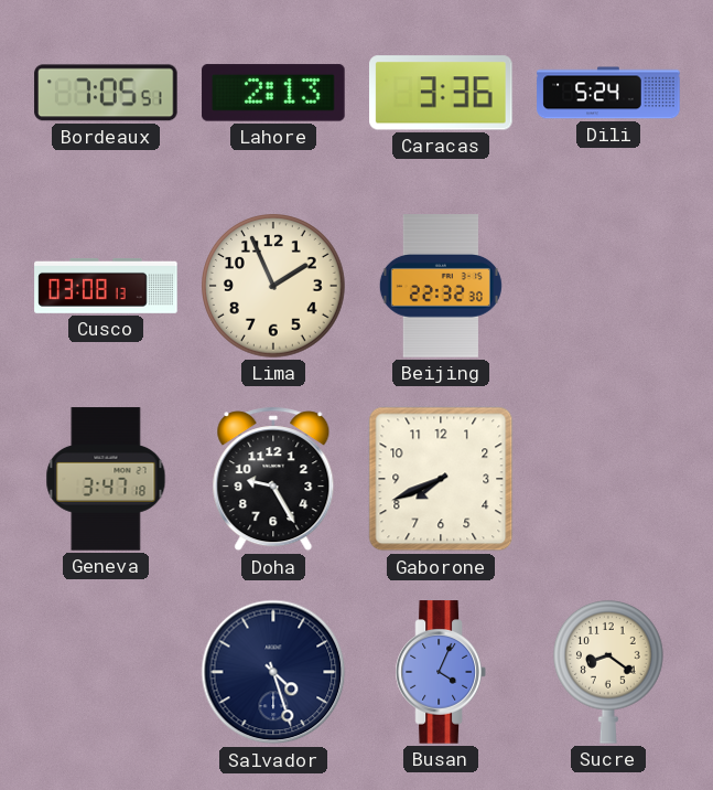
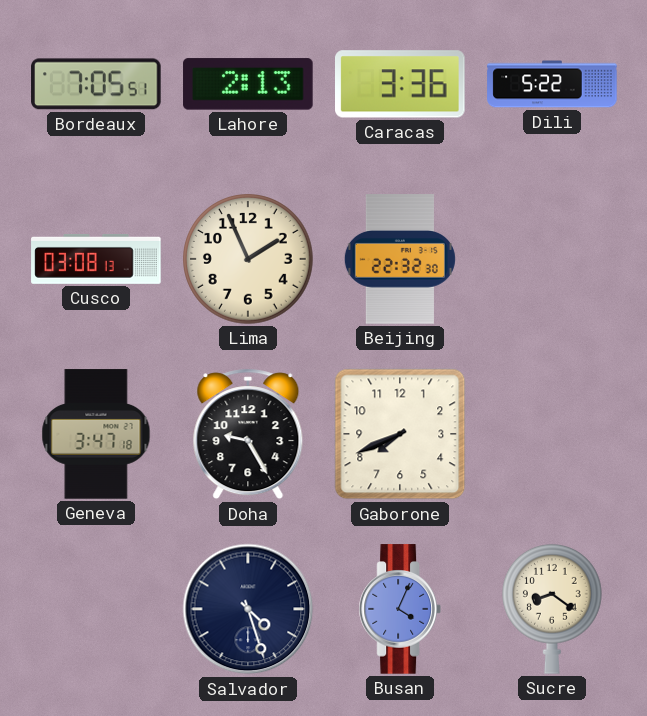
Dili: 5:24 -> 5:22 (552, 84)
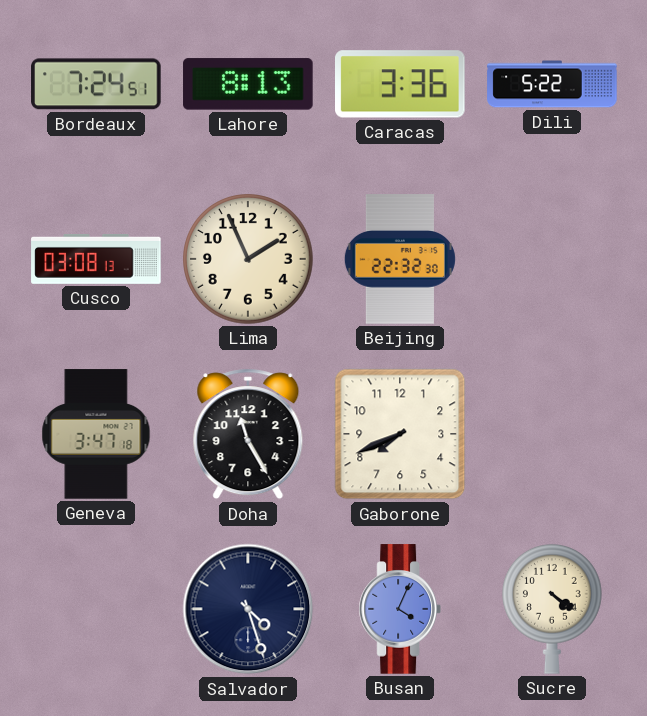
Bordeaux: 7:05 -> 7:24 (96, 84)
Lahore: 2:13 -> 8:13 (248, 84)
Doha: 9:25 -> 11:25 (248, 434)
Sucre: 8:21 -> 4:21 (552, 609)
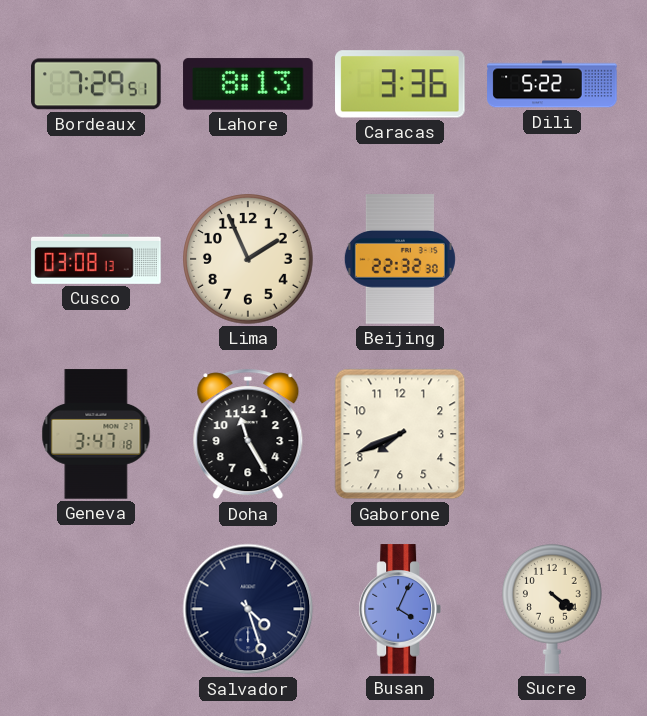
Bordeaux: 7:24 -> 7:29 (96, 84)
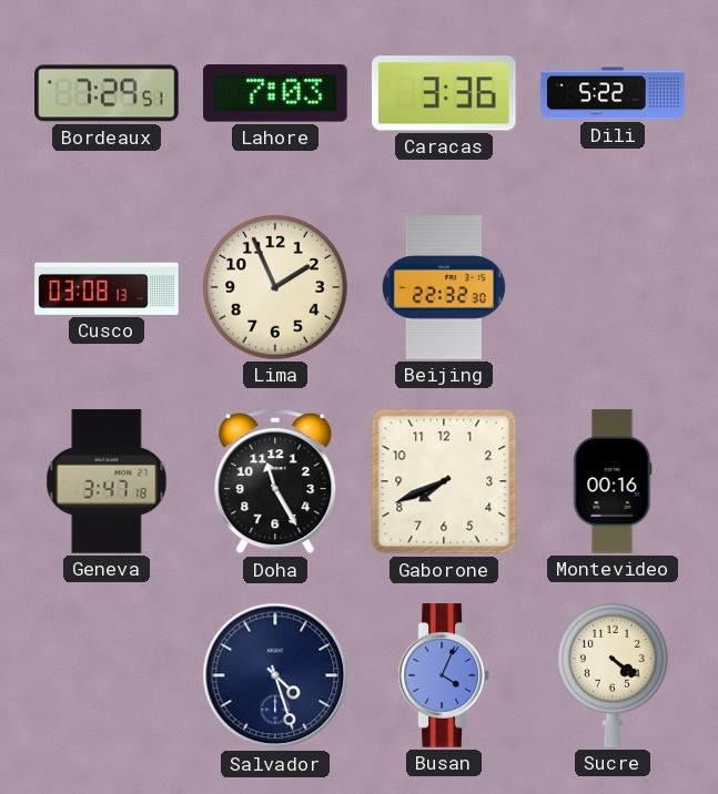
Lahore: 8:13 -> 7:03 (275, 93)
Montevideo: none -> 00:16 (613, 481)
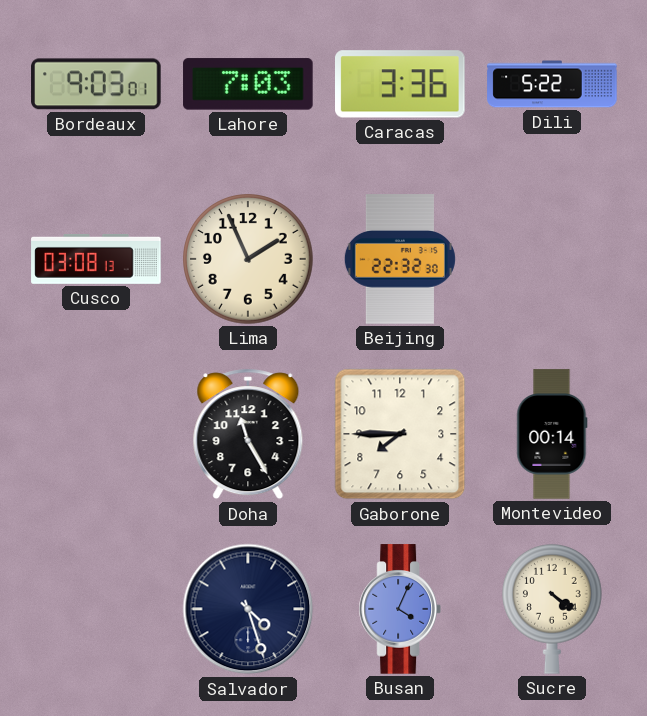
Bordeaux: 7:29 -> 9:03 (96, 84)
Geneva: 3:47 -> none (107, 481)
Gaborone: 7:41 -> 7:45 (400, 434)
Montevideo: 00:16 -> 00:14 (552, 434)
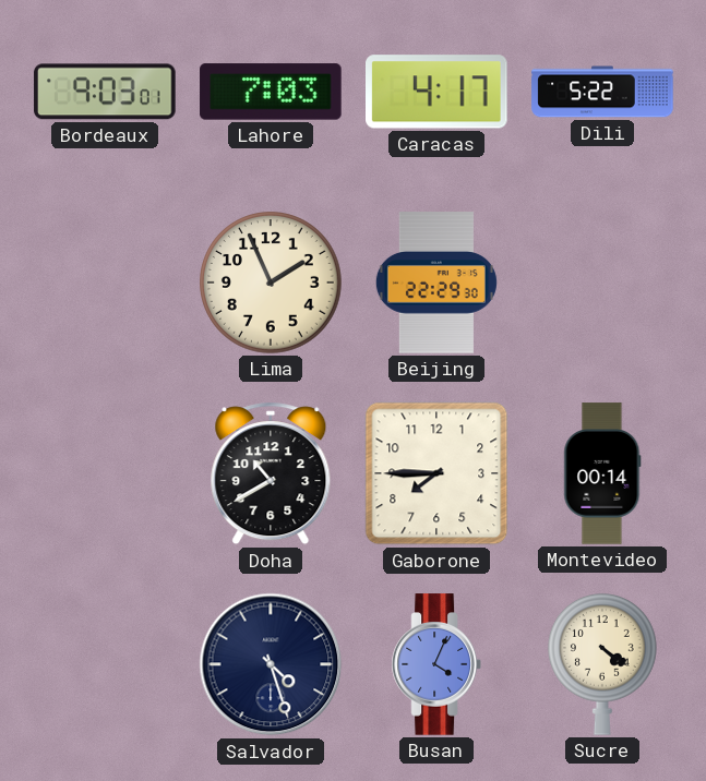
Caracas: 3:36 -> 4:17 (438, 92)
Cusco: 03:08 -> none (96, 259)
Beijing: 22:32 -> 22:29 (436, 283)
Doha: 11:25 -> 10:40 (271, 473)
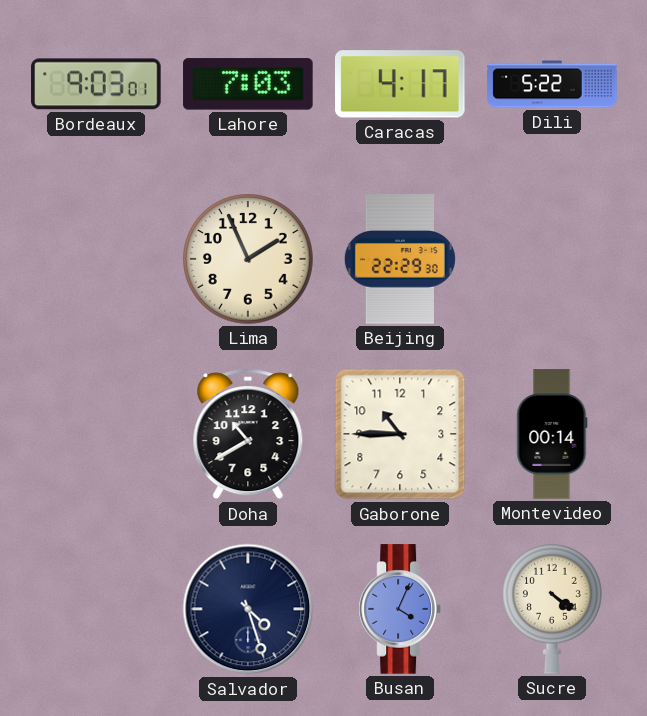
Gaborone: 7:45 -> 10:45 (400, 434)
